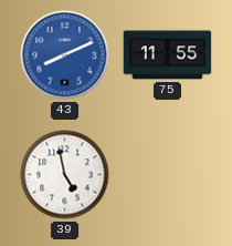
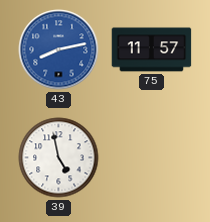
43: 8:11 -> 8:13 (59, 50)
75: 11:55 -> 11:57 (152, 50)
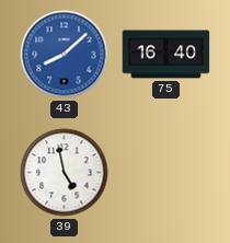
43: 8:13 -> 8:08 (65, 55)
75: 11:57 -> 16:40 (166, 55)
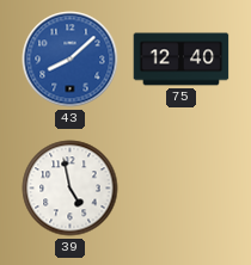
75: 16:40 -> 12:40 (182, 60)
